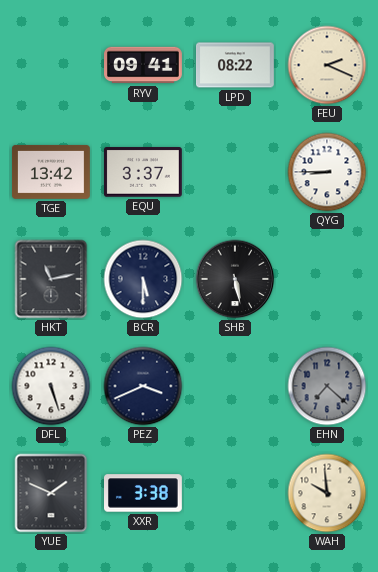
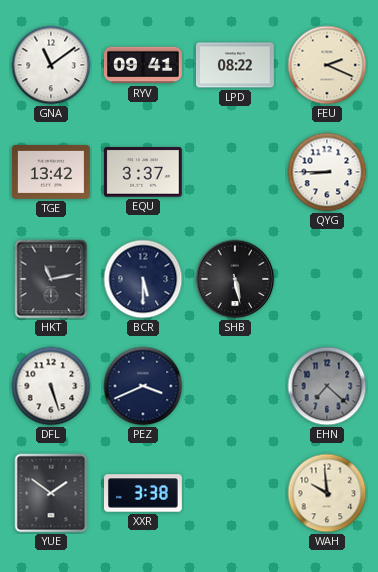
GNA: none -> 11:09 (51, 65)
YUE: 1:49 -> 1:51 (51, 493)
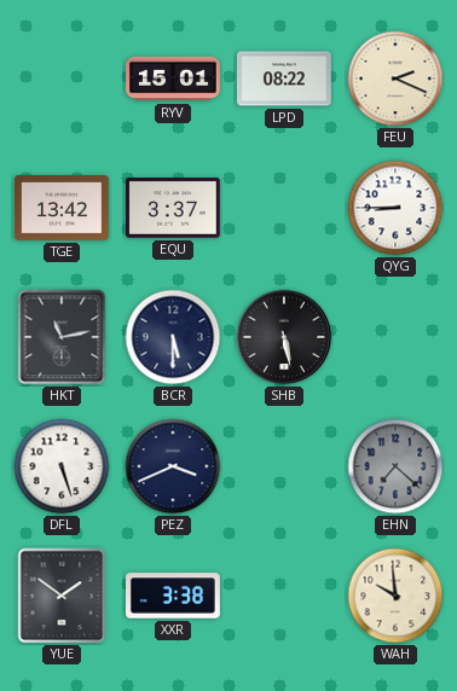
GNA: 11:09 -> none (51, 65)
RYV: 09:41 -> 15:01 (174, 79)
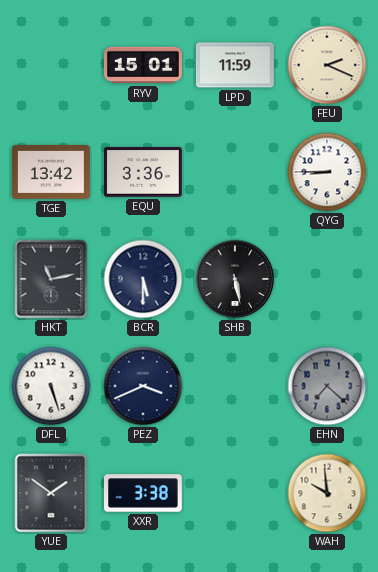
LPD: 08:22 -> 11:59 (236, 65)
EQU: 3:37 -> 3:36 (143, 172)
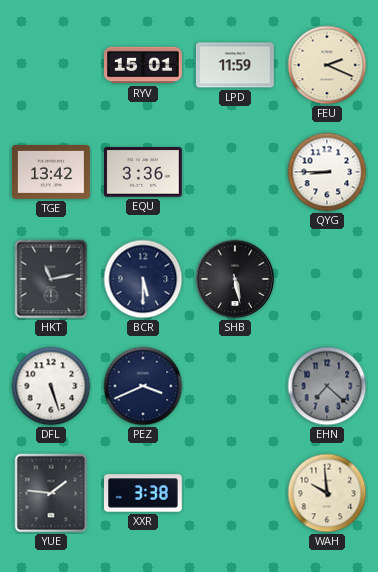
YUE: 1:51 -> 1:46 (51, 493)
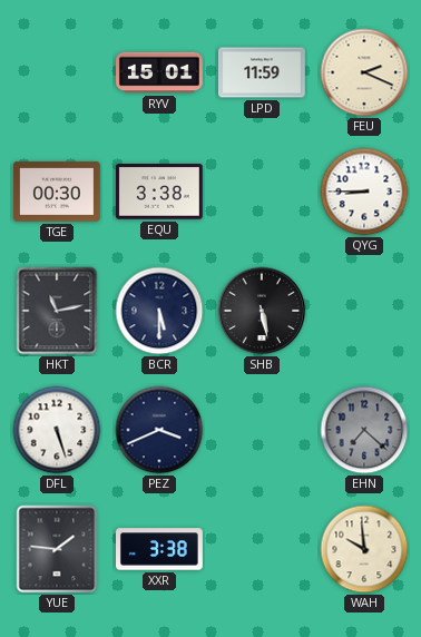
TGE: 13:42 -> 00:30 (58, 192)
EQU: 3:36 -> 3:38 (159, 192)
